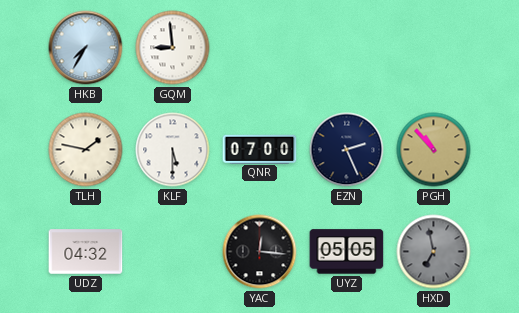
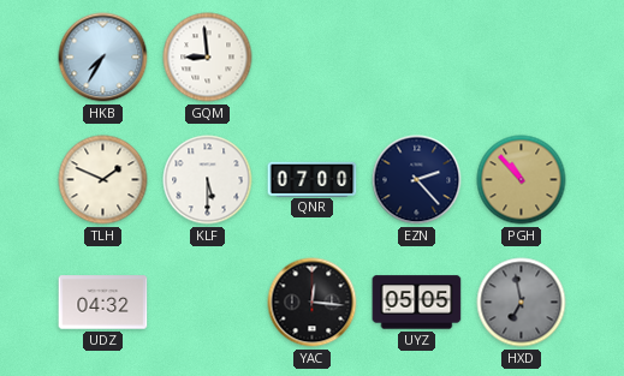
TLH: 1:47 -> 1:49 (103, 180)
EZN: 2:26 -> 2:23 (417, 180)
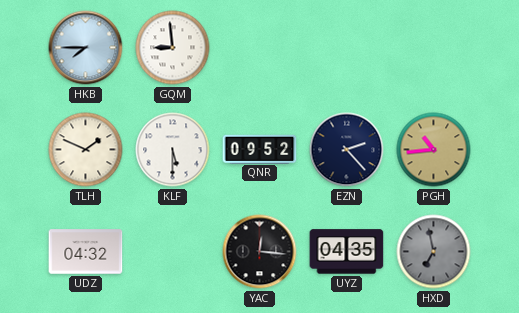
HKB: 7:35 -> 7:45 (86, 48)
QNR: 07:00 -> 09:52 (260, 149)
PGH: 10:53 -> 10:44 (434, 150)
UYZ: 05:05 -> 04:35 (347, 252)
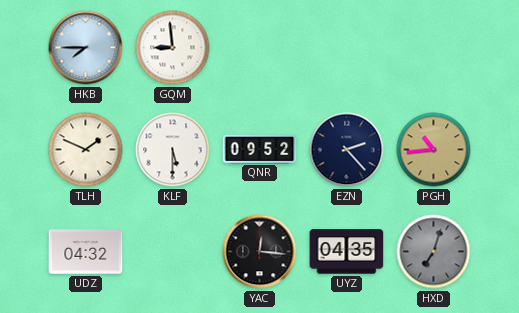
HXD: 6:58 -> 7:03 (434, 252)
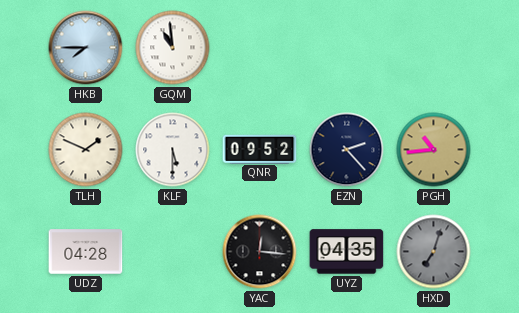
GQM: 8:59 -> 10:59 (173, 48)
UDZ: 04:32 -> 04:28 (86, 252)
